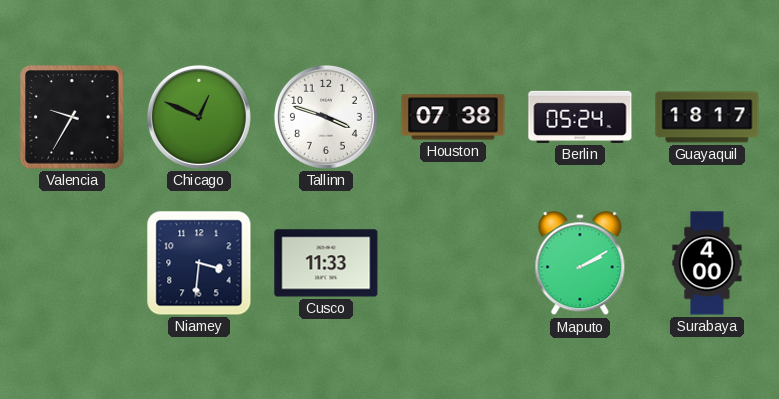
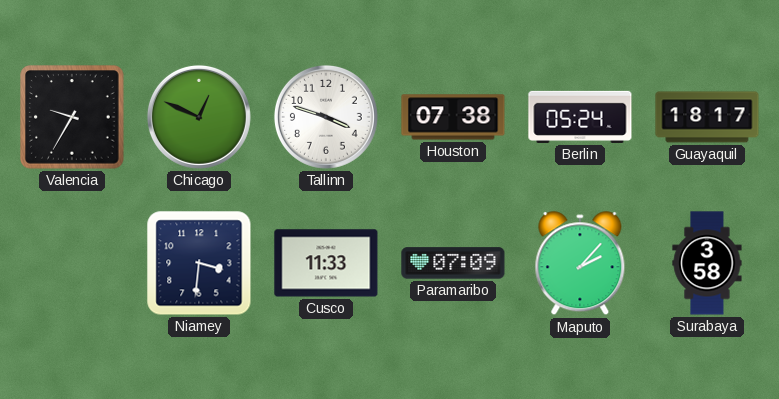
Paramaribo: none -> 07:09 (453, 263)
Maputo: 2:10 -> 2:07 (580, 264)
Surabaya: 4:00 -> 3:58 (707, 263)
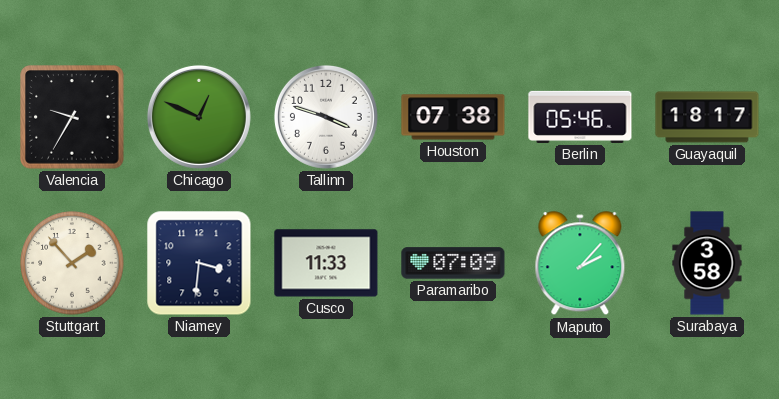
Berlin: 05:24 -> 05:46 (580, 117)
Stuttgart: none -> 1:53 (72, 263)
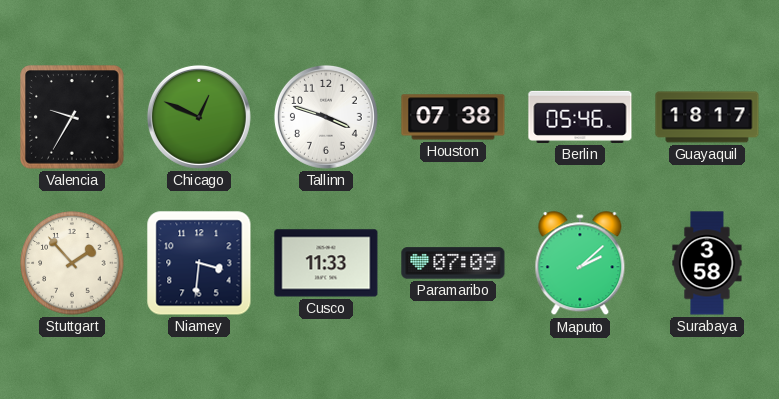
Maputo: 2:07 -> 2:08 (580, 264)
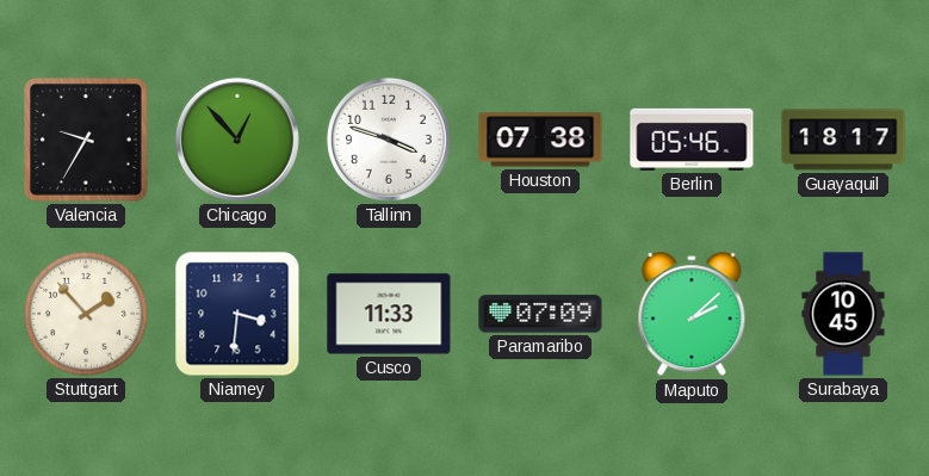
Chicago: 12:49 -> 12:53 (237, 140)
Surabaya: 3:58 -> 10:45 (843, 314)
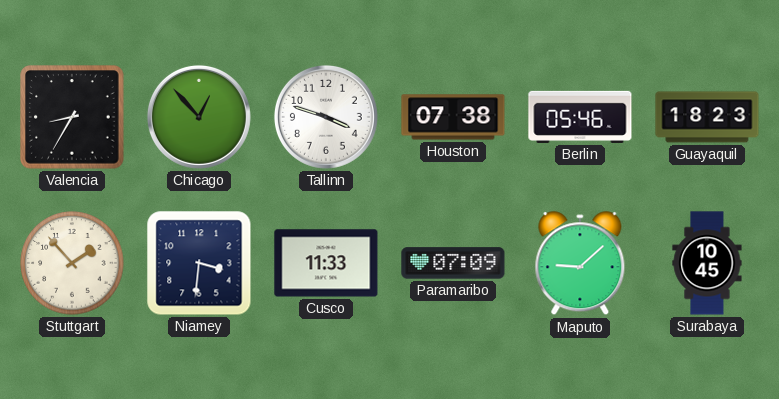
Valencia: 9:35 -> 8:35 (72, 117)
Guayaquil: 18:17 -> 18:23 (707, 117)
Maputo: 2:08 -> 9:08 (580, 264)
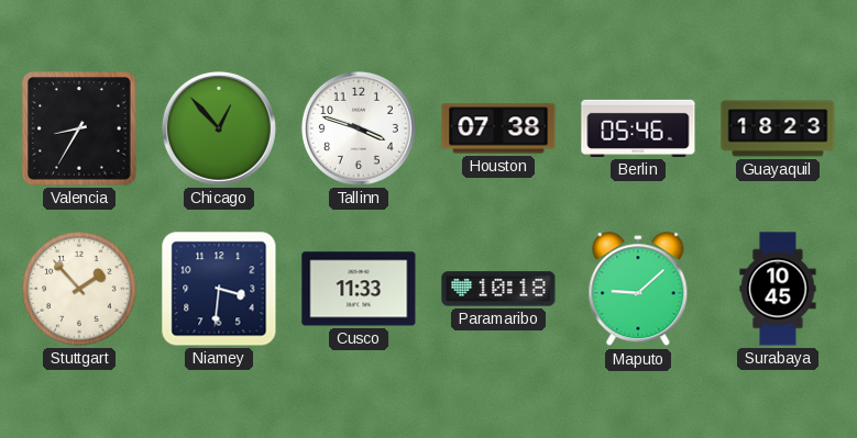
Paramaribo: 07:09 -> 10:18 (498, 289)
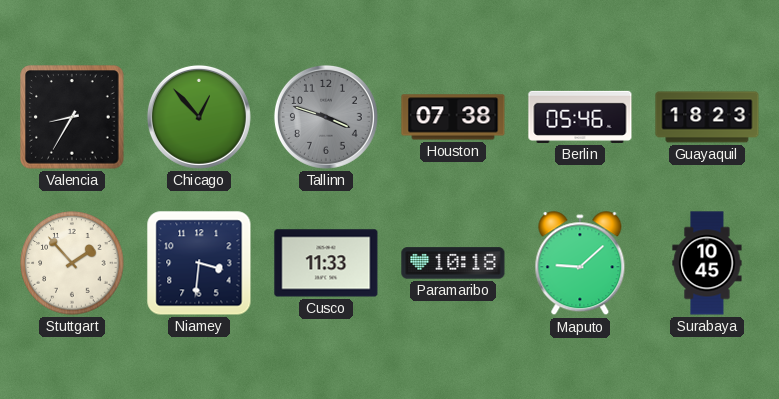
Tallinn dial: white -> grey (326, 117)
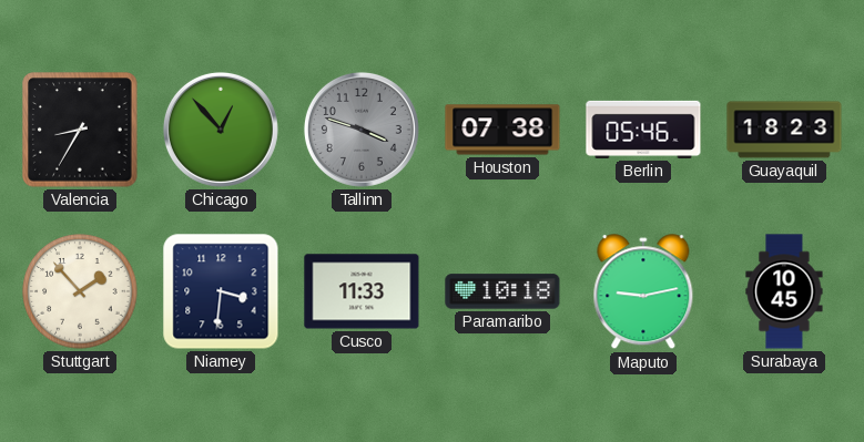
Maputo: 9:08 -> 9:13 (643, 292)
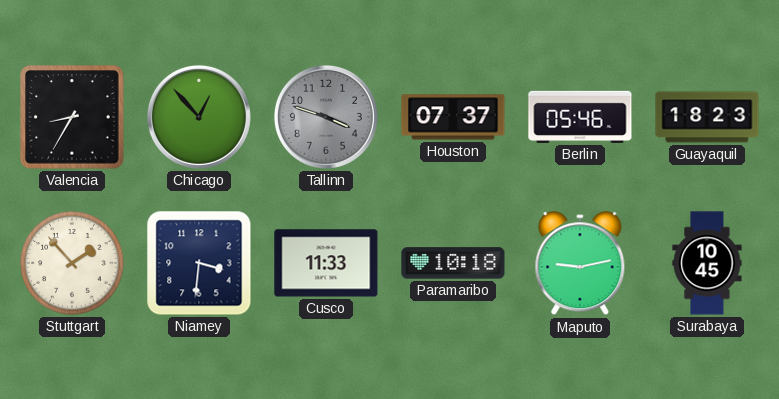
Houston: 07:38 -> 07:37 (453, 117)
